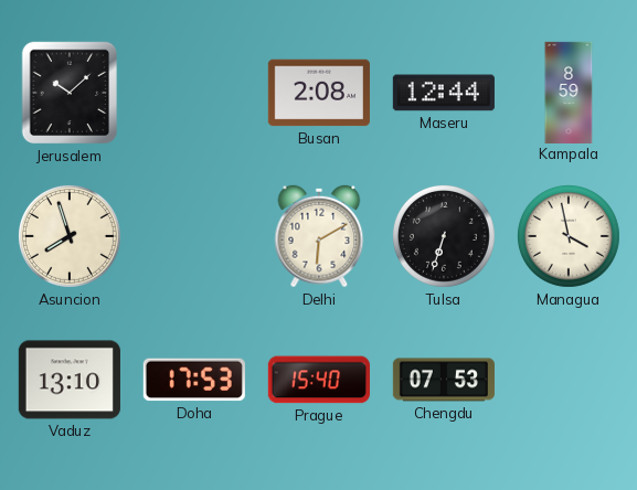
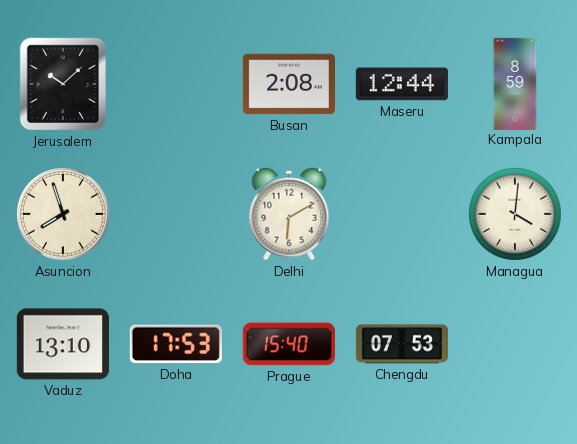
Tulsa: 6:33 -> none (444, 236)
Managua: 3:58 -> 4:01 (515, 214)
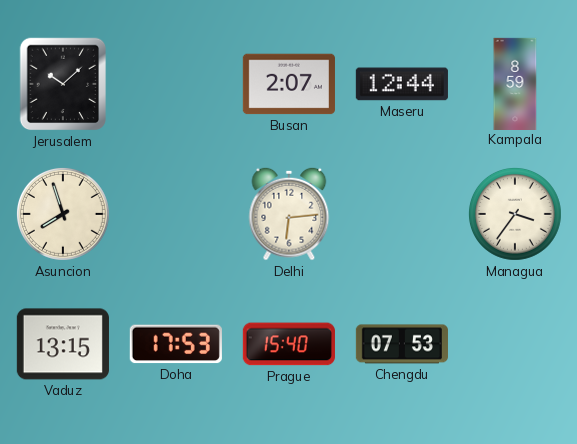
Busan: 2:08 -> 2:07 (289, 84)
Delhi: 6:10 -> 6:14 (289, 214)
Managua: 4:01 -> 3:36 (515, 214)
Vaduz: 13:10 -> 13:15 (63, 344)
